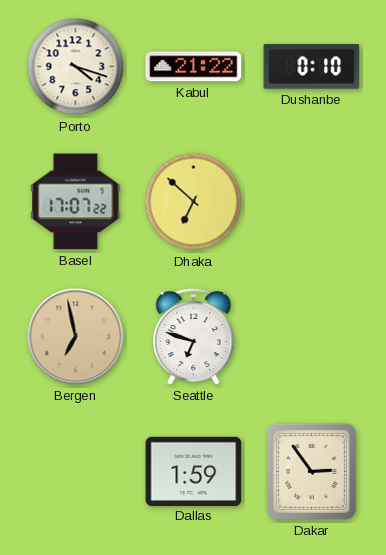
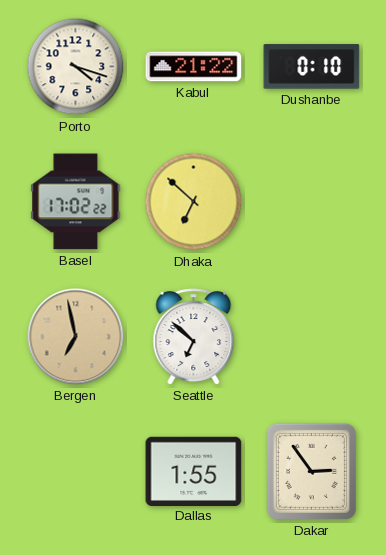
Basel: 17:07 -> 17:02 (76, 202)
Seattle: 6:48 -> 6:52 (194, 337)
Dallas: 1:59 -> 1:55 (194, 471)
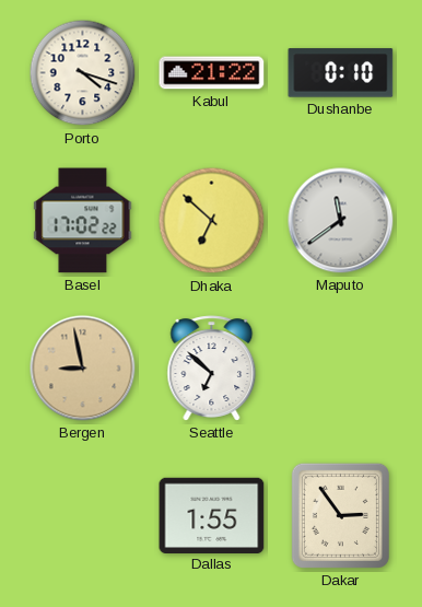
Maputo: none -> 11:39 (341, 221)
Bergen: 6:58 -> 8:58 (83, 369)
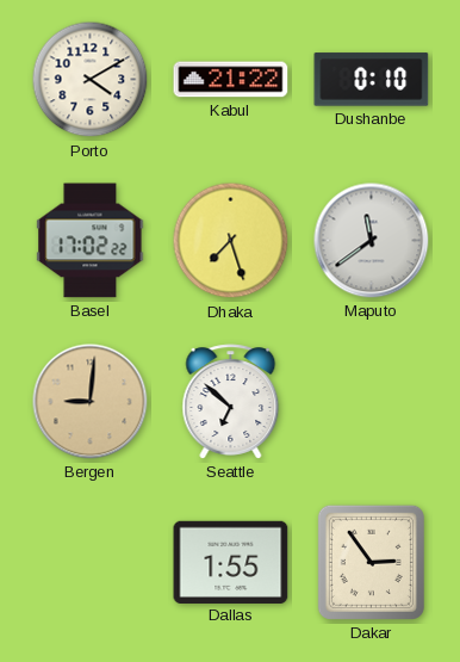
Porto: 4:18 -> 4:10 (91, 80)
Dhaka: 6:52 -> 7:27 (231, 241)
Bergen: 8:58 -> 9:01 (91, 402)
